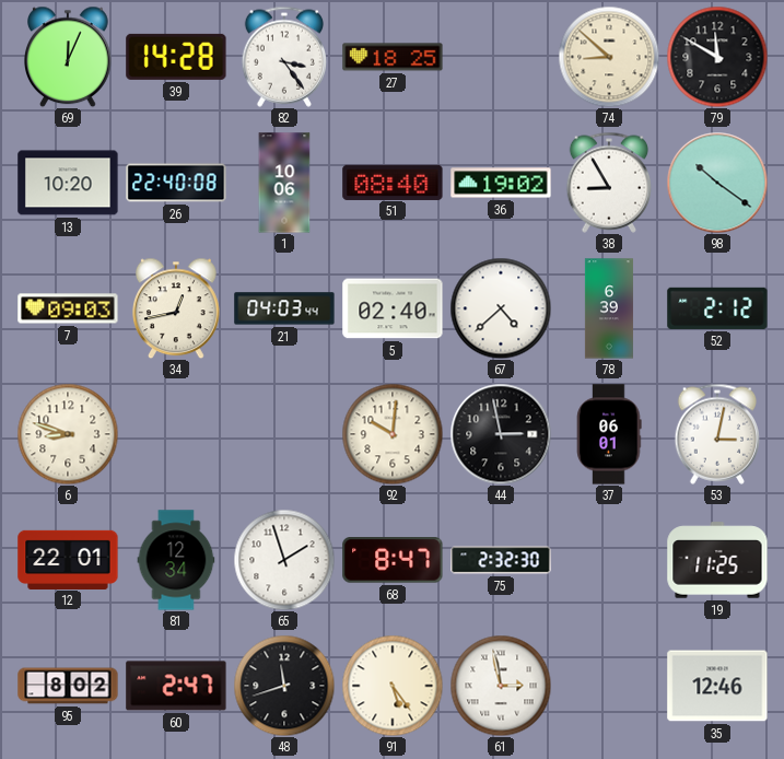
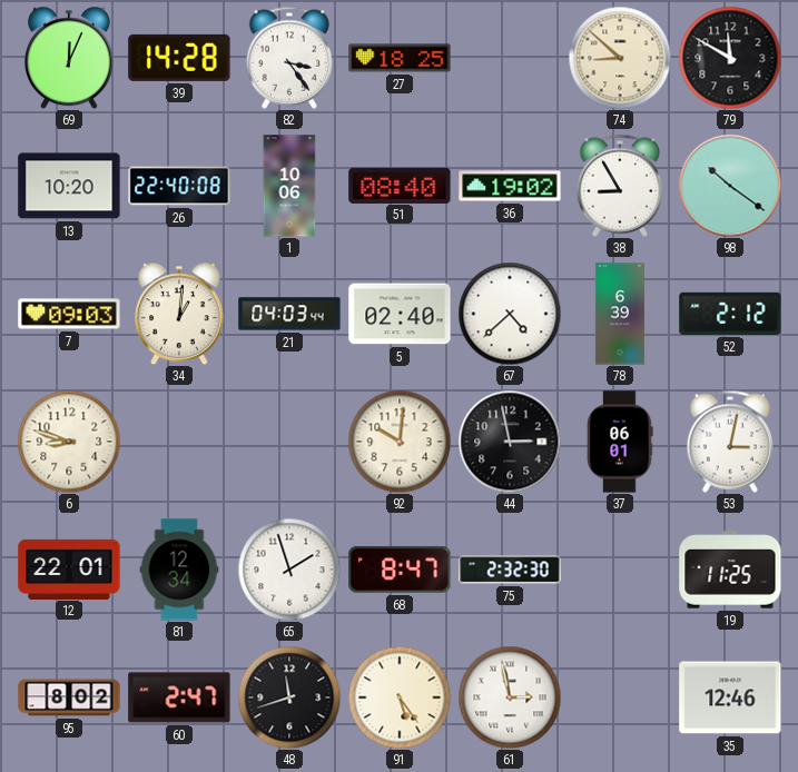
34: 12:43 -> 1:01 (180, 314)
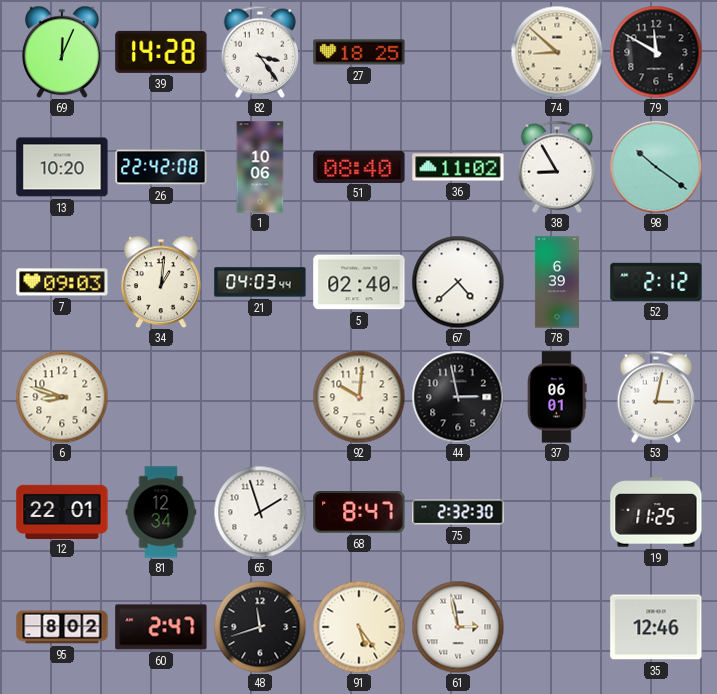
26: 22:40 -> 22:42 (161, 167)
36: 19:02 -> 11:02 (458, 167)
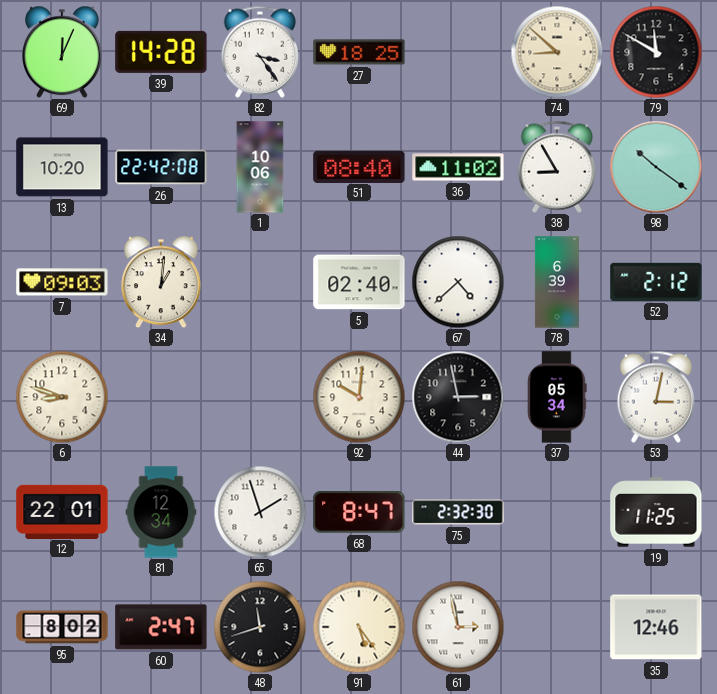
21: 04:03 -> none (260, 282)
37: 06:01 -> 05:34 (557, 397)
